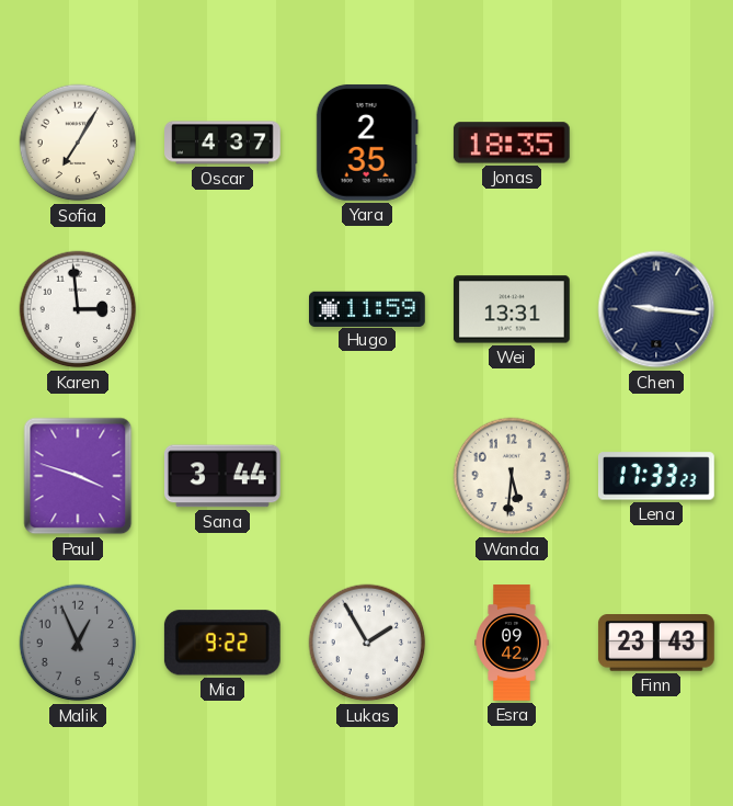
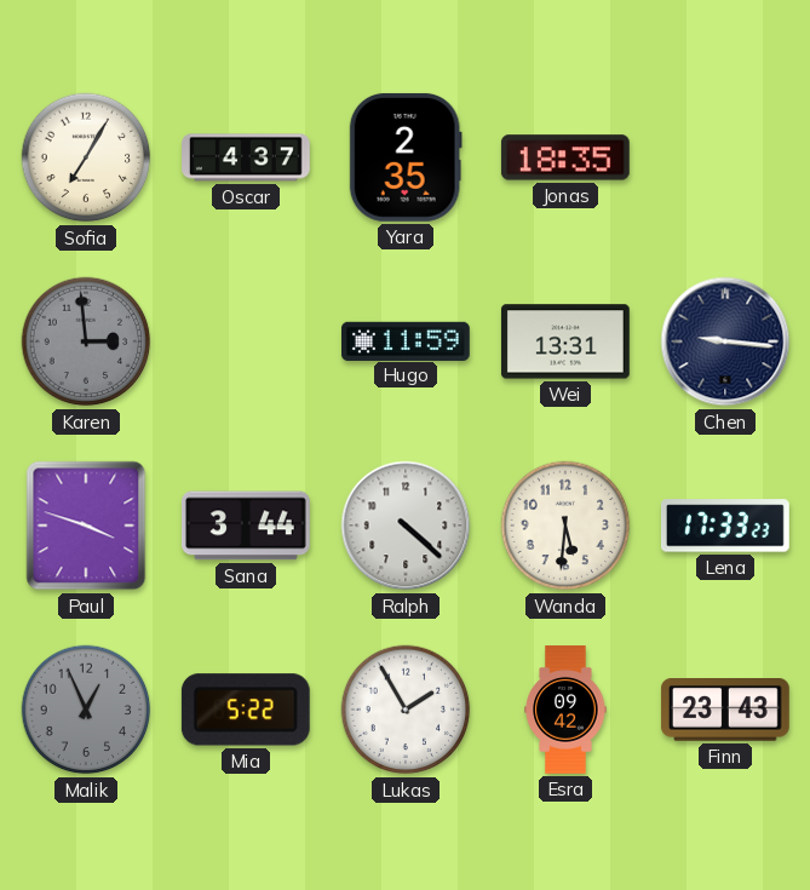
Karen dial: white -> grey (86, 341)
Ralph: none -> 4:22 (406, 526)
Mia: 9:22 -> 5:22 (246, 710)
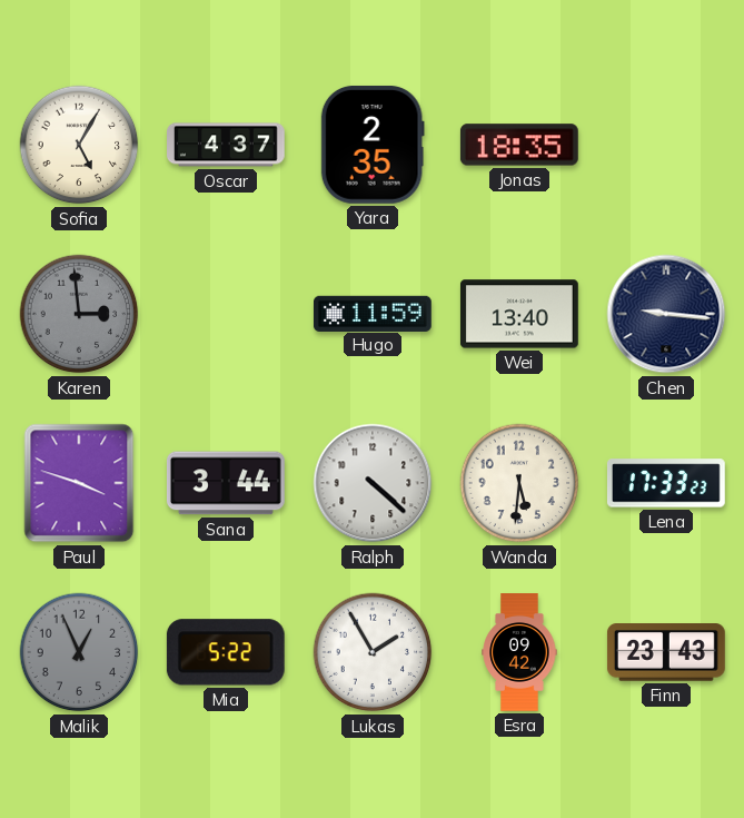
Sofia: 7:05 -> 5:05 (79, 145)
Wei: 13:31 -> 13:40 (519, 314)
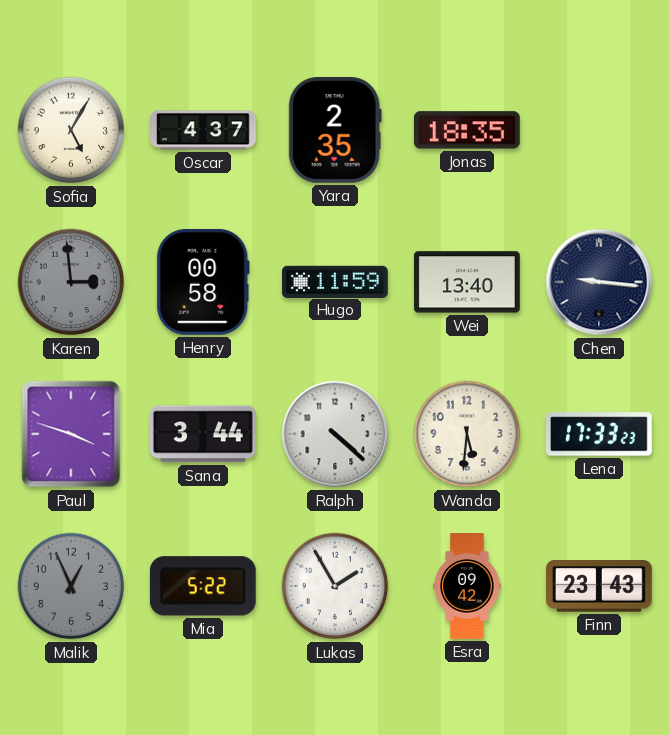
Henry: none -> 00:58 (203, 282)
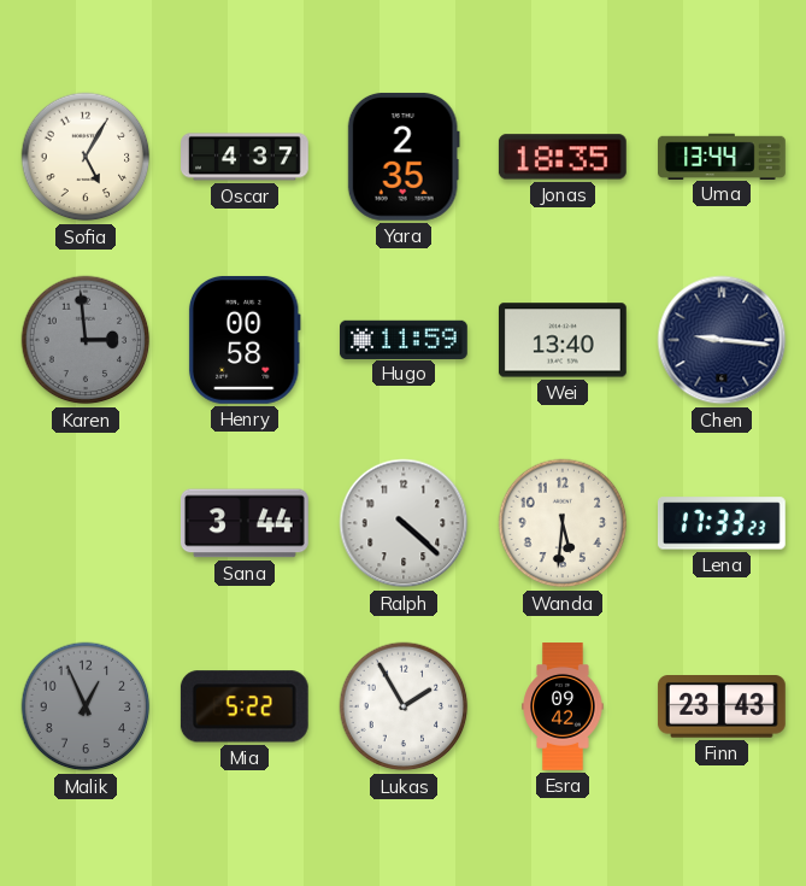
Uma: none -> 13:44 (723, 156)
Paul: 3:48 -> none (71, 434)
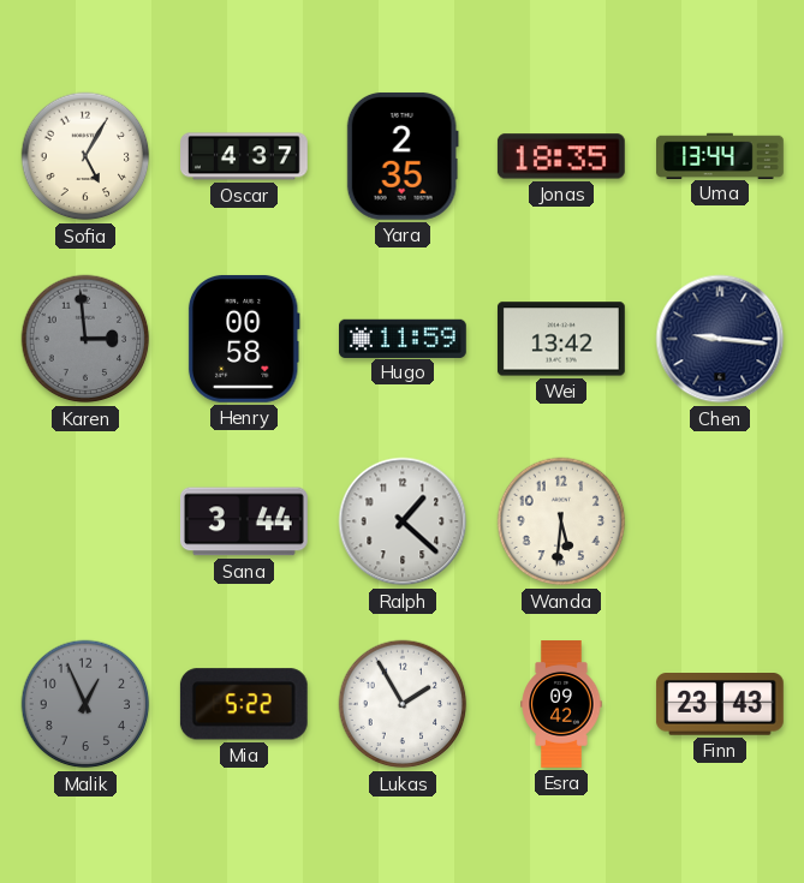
Wei: 13:40 -> 13:42 (561, 339)
Ralph: 4:22 -> 1:22 (403, 521)
Lena: 17:33 -> none (722, 523)
